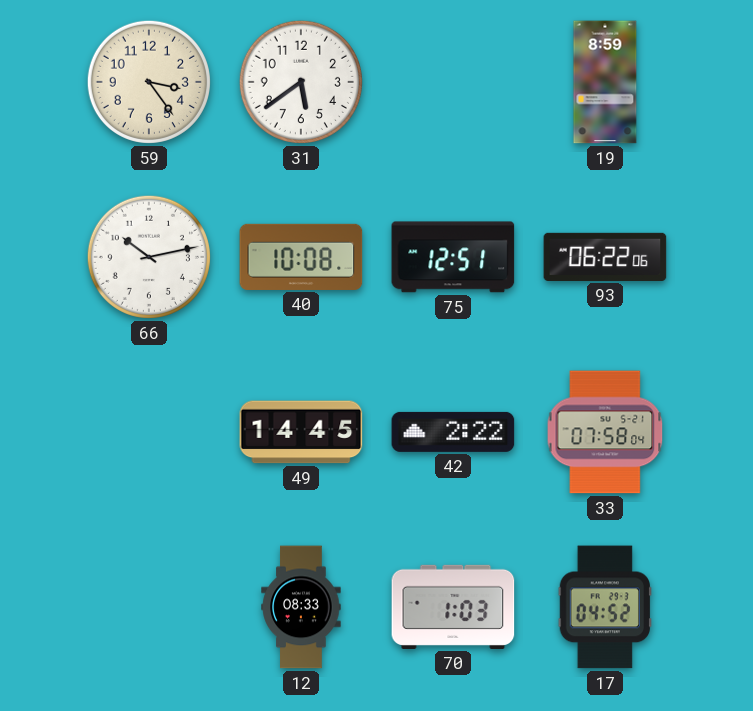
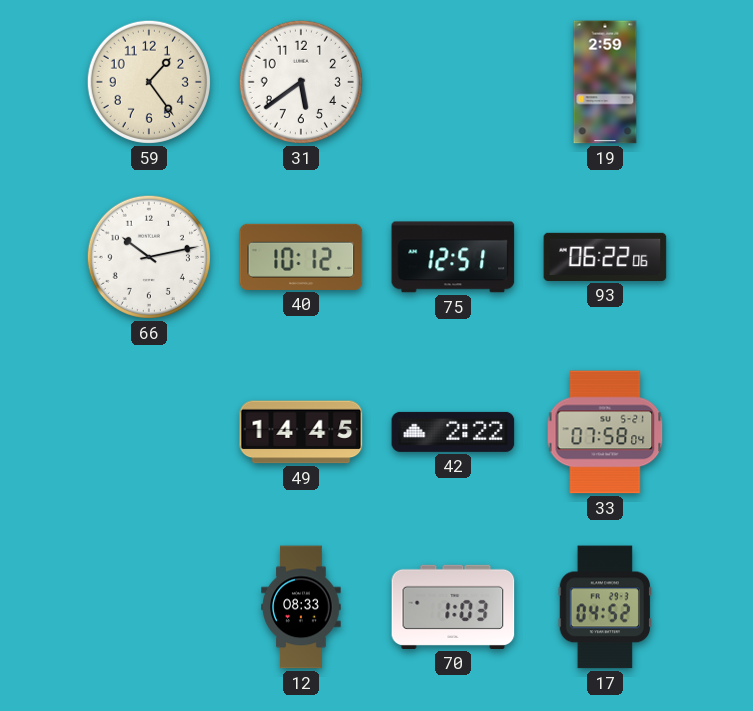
59: 3:24 -> 1:24 (149, 82)
19: 8:59 -> 2:59 (605, 82)
40: 10:08 -> 10:12 (301, 257)
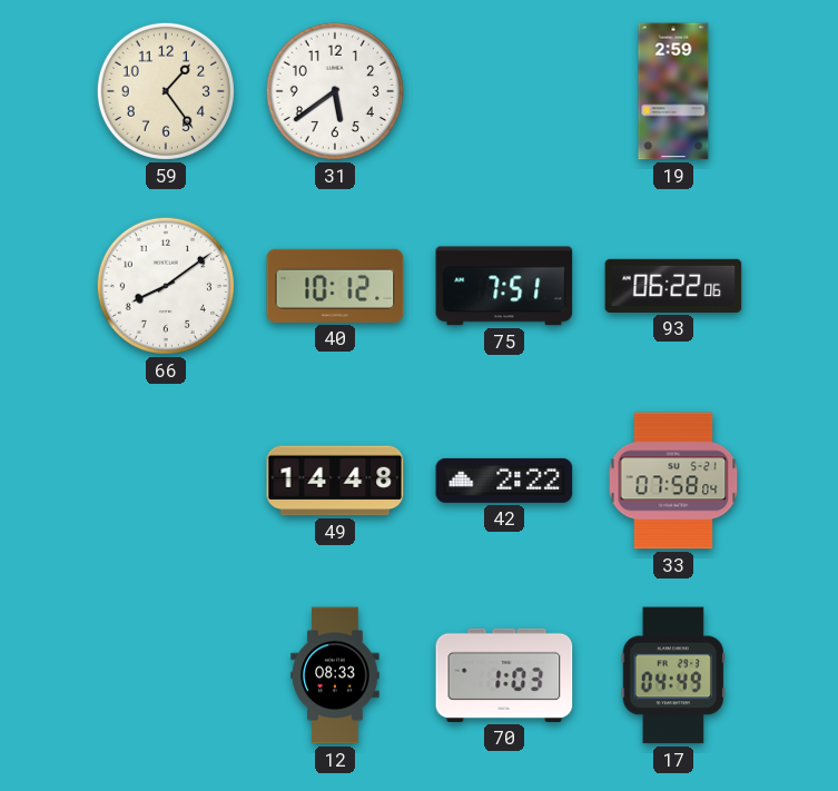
66: 10:13 -> 8:09 (166, 286)
75: 12:51 -> 7:51 (504, 286)
49: 14:45 -> 14:48 (335, 481)
17: 04:52 -> 04:49 (672, 675)
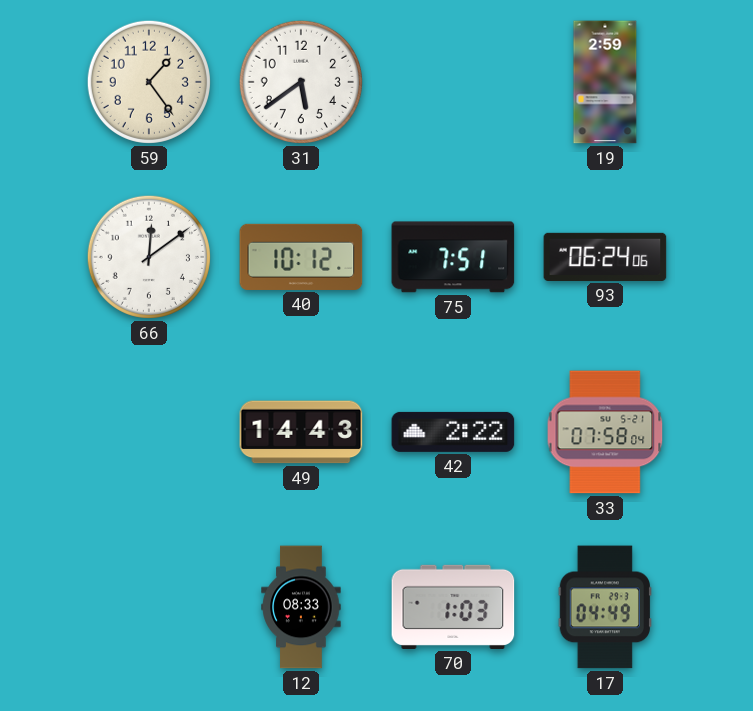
66: 8:09 -> 12:09 (149, 257)
93: 06:22 -> 06:24 (605, 257)
49: 14:48 -> 14:43 (301, 432)
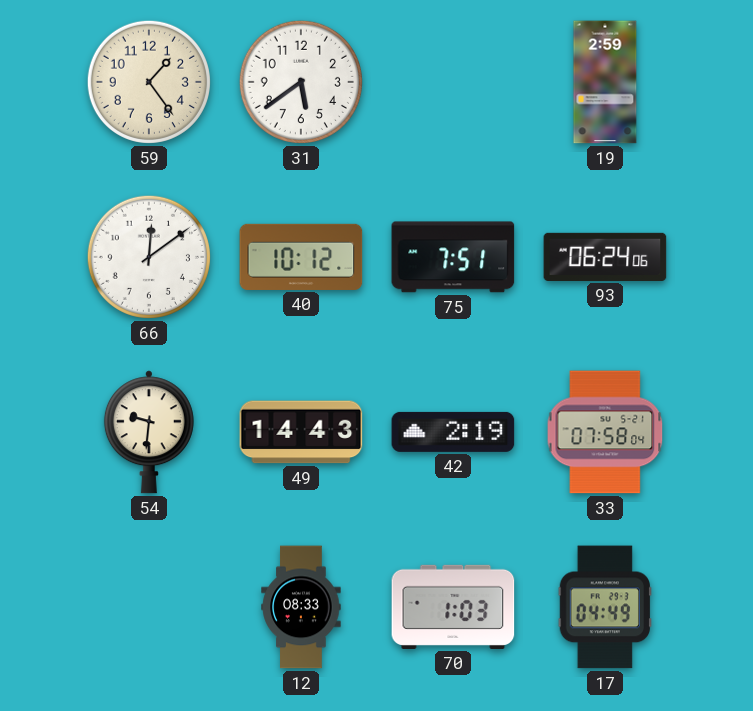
54: none -> 9:31 (149, 432)
42: 2:22 -> 2:19 (453, 432)
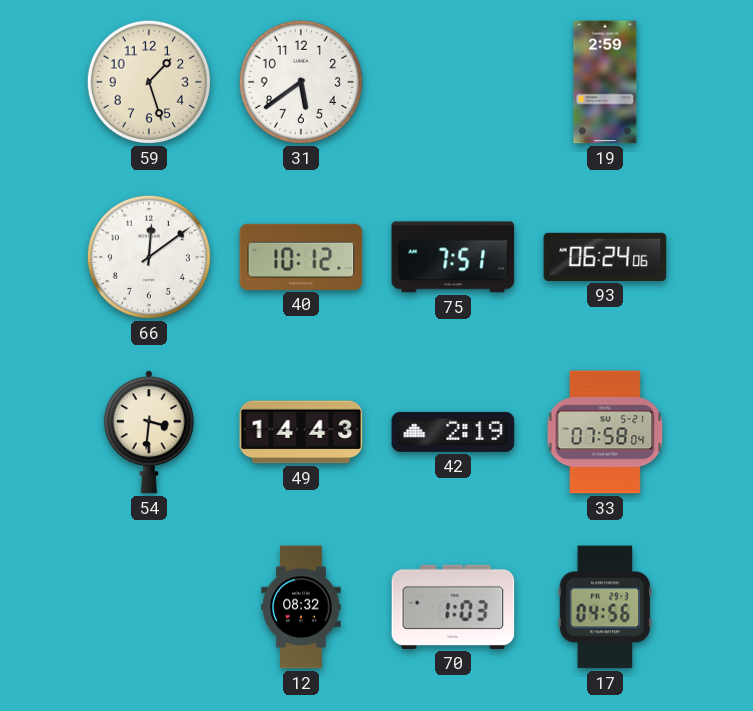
59: 1:24 -> 1:27 (149, 82)
54: 9:31 -> 3:31 (149, 432)
12: 08:33 -> 08:32 (301, 607)
17: 04:49 -> 04:56 (604, 607)
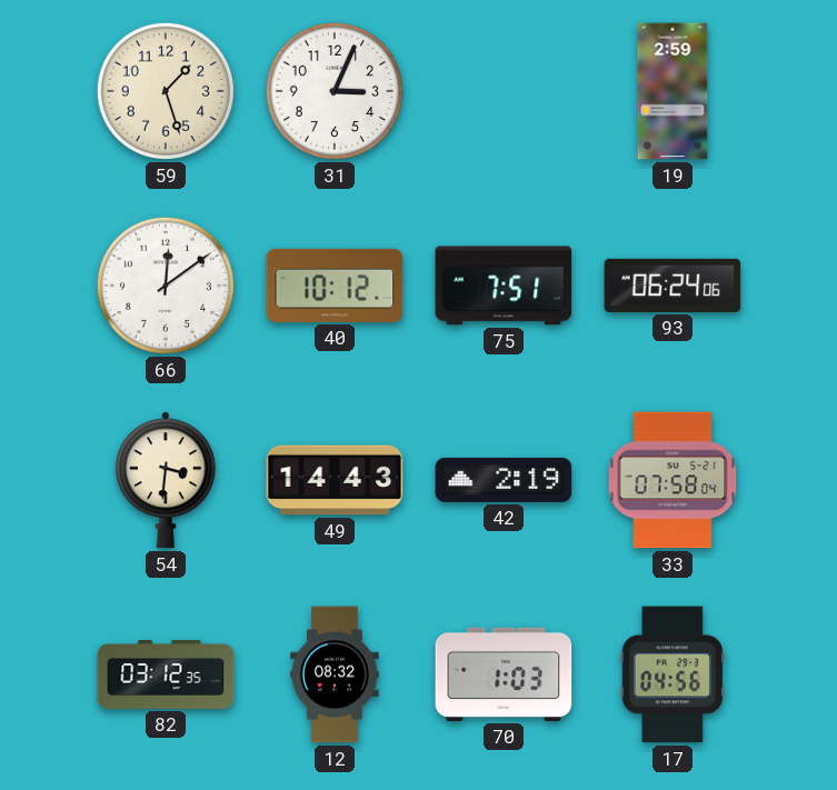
31: 5:39 -> 3:04 (335, 91)
82: none -> 03:12 (166, 676)
